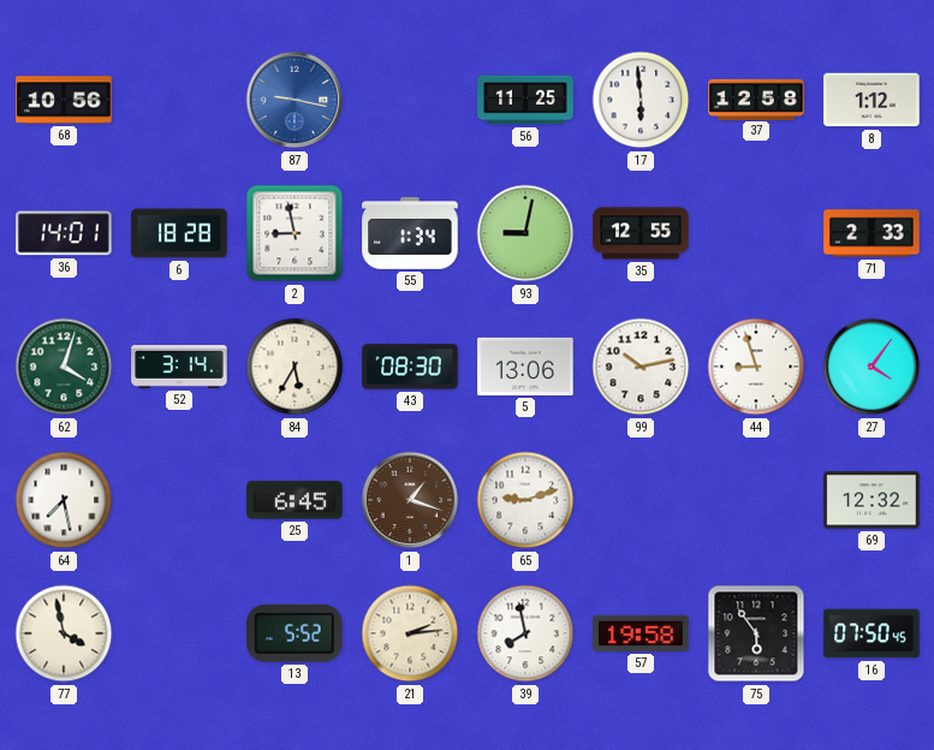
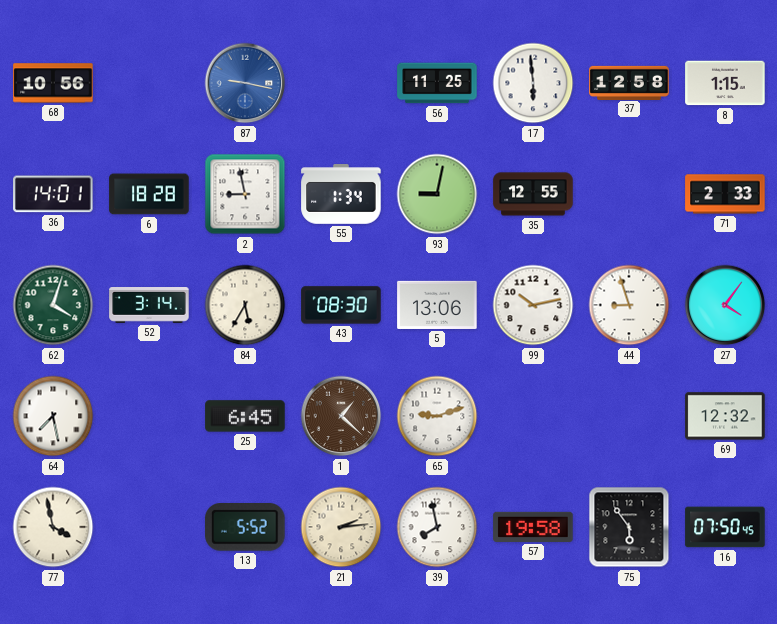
8: 1:12 -> 1:15 (725, 83)
1: 1:18 -> 1:22 (341, 416)
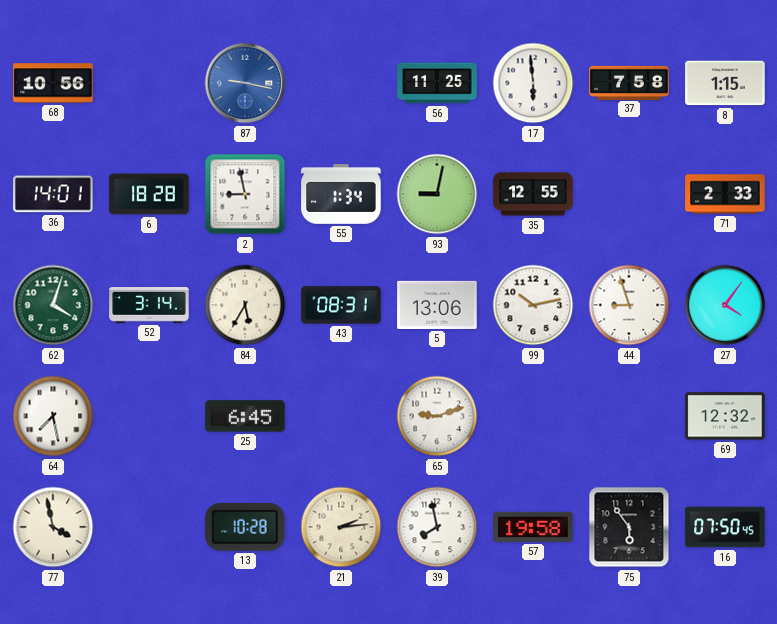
37: 12:58 -> 7:58 (629, 82)
43: 08:30 -> 08:31 (341, 305)
1: 1:22 -> none (341, 416)
13: 5:52 -> 10:28 (245, 528)
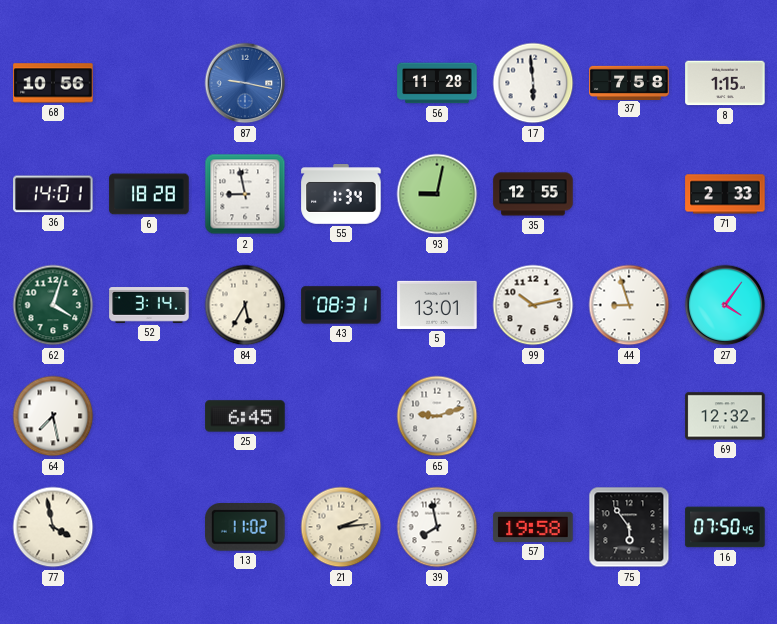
56: 11:25 -> 11:28 (437, 83)
5: 13:06 -> 13:01 (437, 305)
13: 10:28 -> 11:02 (245, 528)
